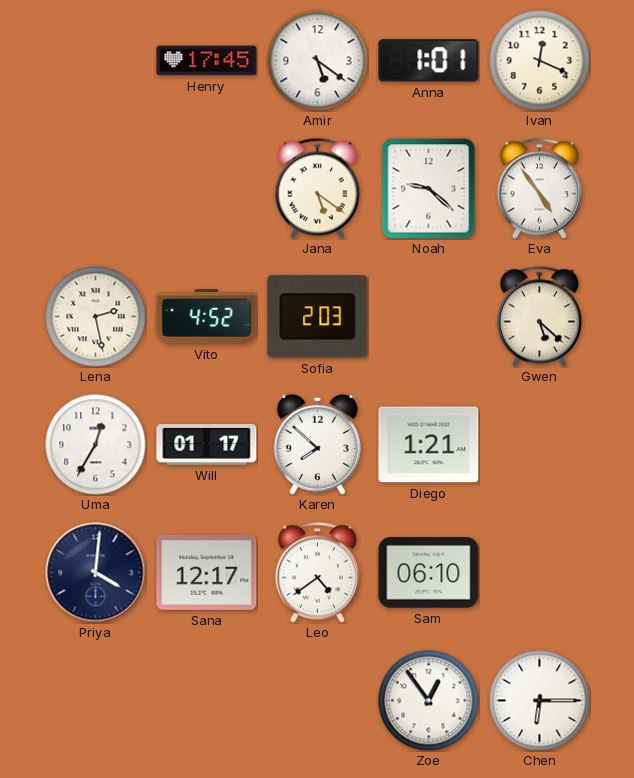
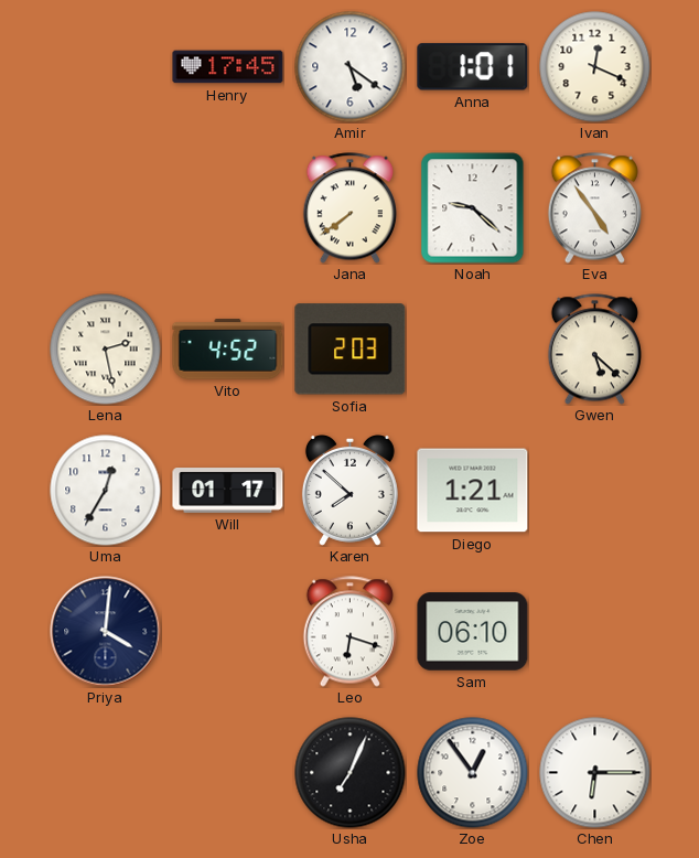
Jana: 5:21 -> 7:39 (349, 208)
Sana: 12:17 -> none (207, 572)
Leo: 4:39 -> 6:18 (349, 632)
Usha: none -> 7:04 (351, 773)
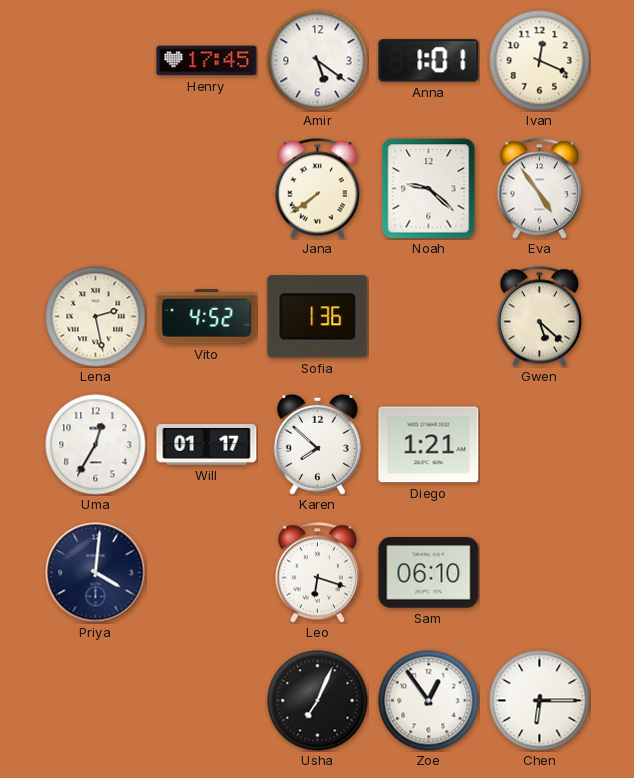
Sofia: 2:03 -> 1:36 (318, 317)
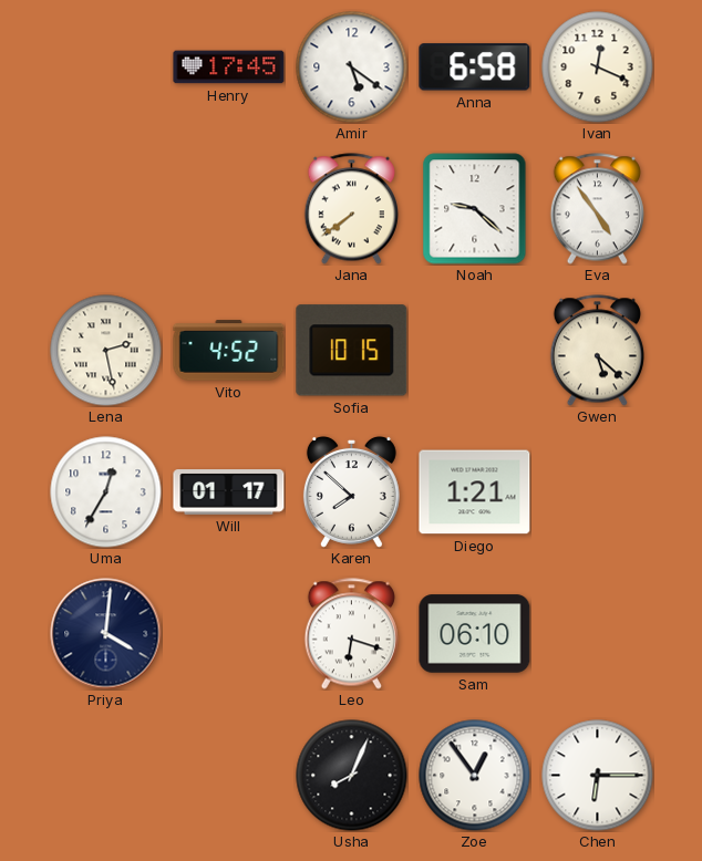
Anna: 1:01 -> 6:58 (475, 68)
Sofia: 1:36 -> 10:15 (352, 351)
Usha: 7:04 -> 8:04 (352, 776)
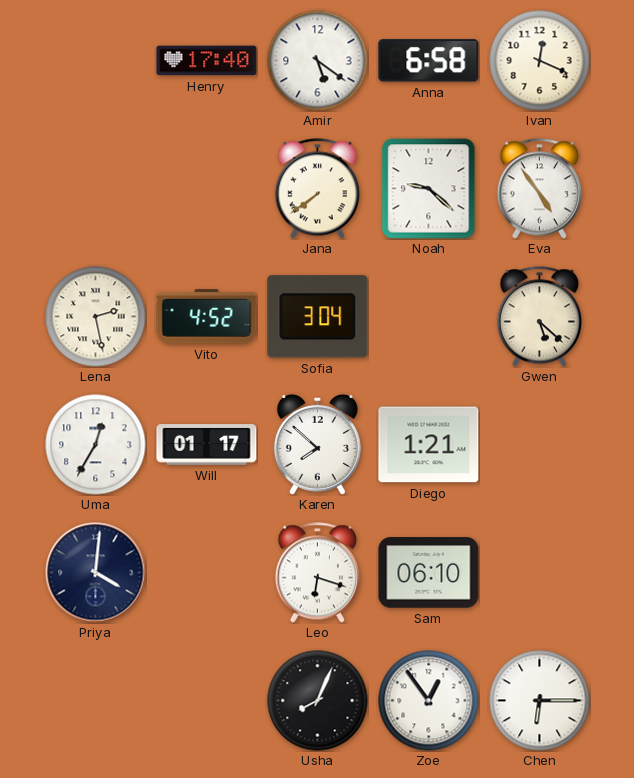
Henry: 17:45 -> 17:40 (207, 61)
Sofia: 10:15 -> 3:04 (318, 317)
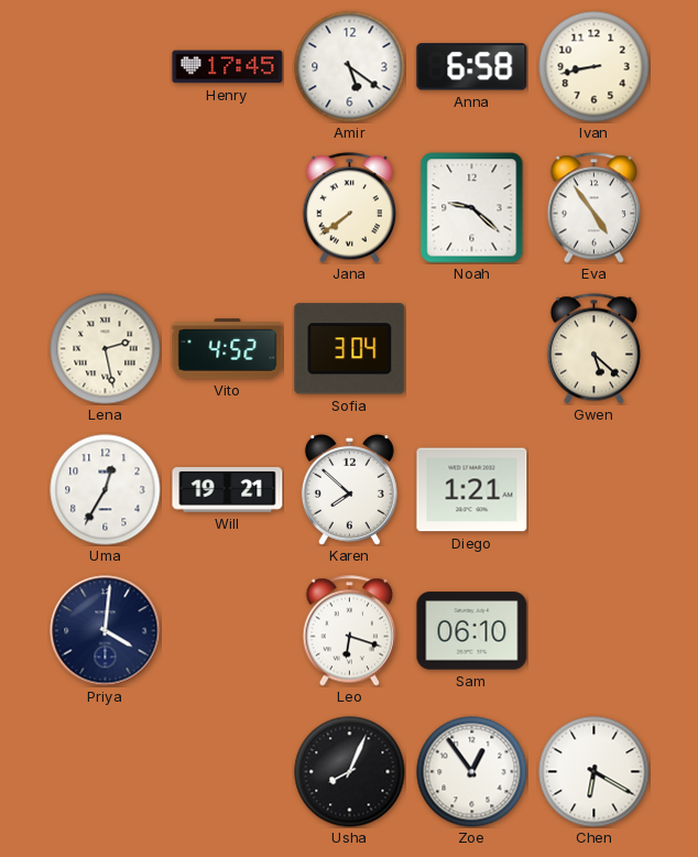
Henry: 17:40 -> 17:45 (228, 67)
Ivan: 12:19 -> 8:43 (595, 67)
Will: 01:17 -> 19:21 (228, 490)
Chen: 6:15 -> 6:20 (595, 772)
